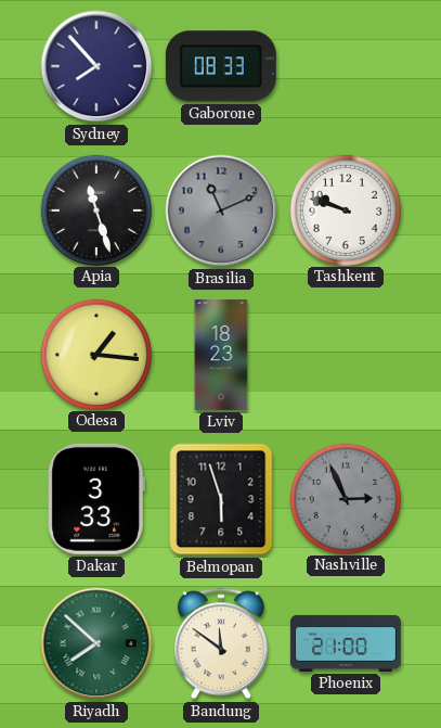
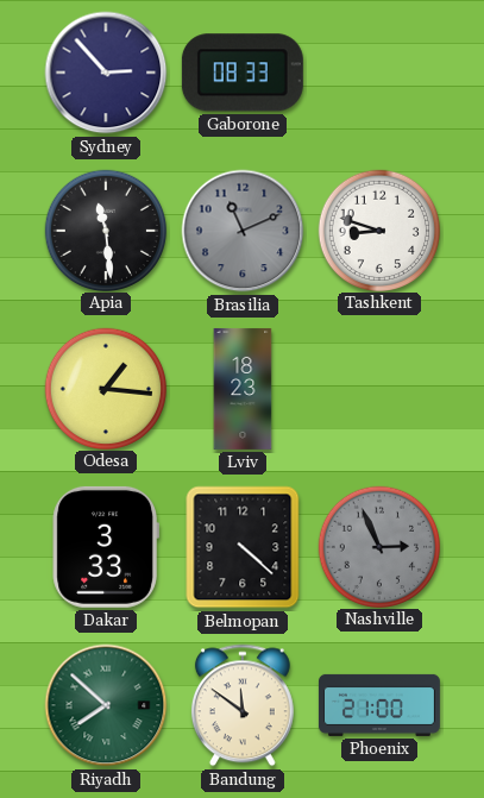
Sydney: 7:53 -> 2:53 (106, 73)
Apia: 11:27 -> 11:29 (105, 230)
Tashkent: 9:48 -> 8:48 (378, 230)
Belmopan: 5:57 -> 4:22 (243, 547)
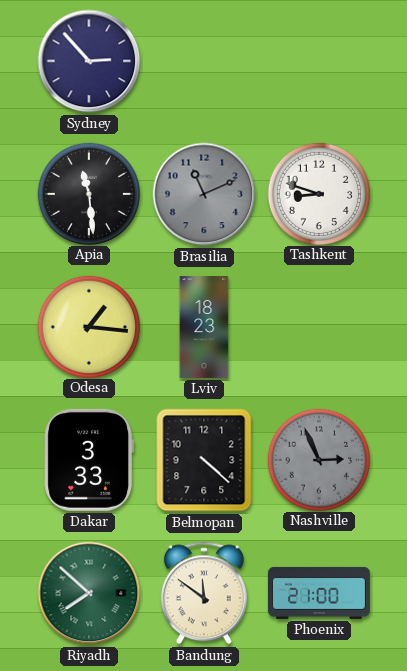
Gaborone: 08:33 -> none (243, 73)
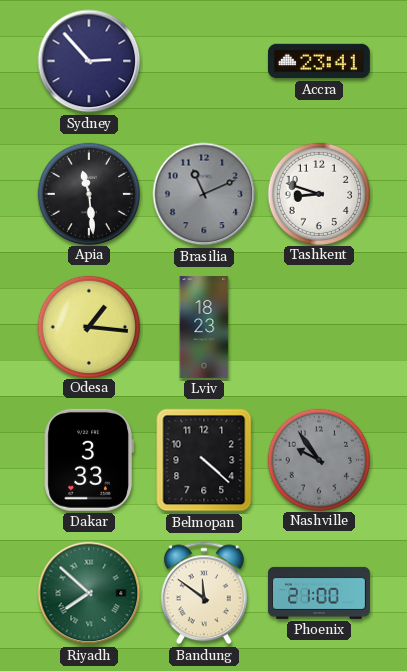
Accra: none -> 23:41 (319, 61)
Nashville: 2:56 -> 9:54 (318, 459)
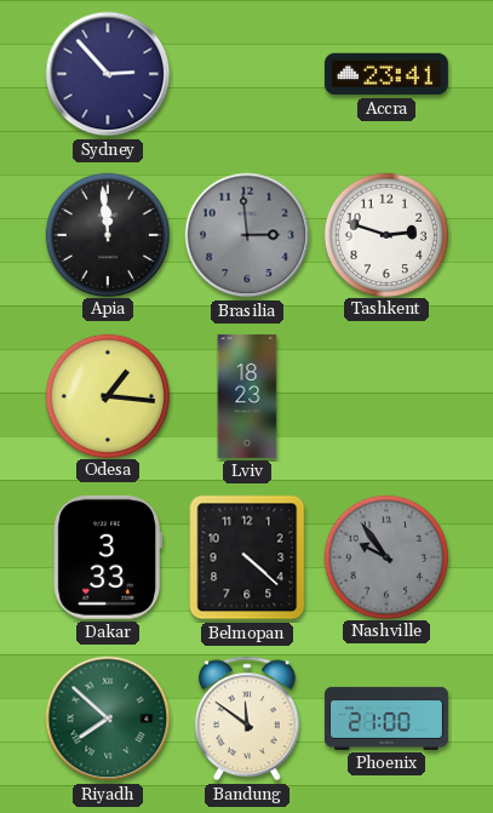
Apia: 11:29 -> 11:59 (107, 234)
Brasilia: 11:11 -> 2:59 (247, 235)
Tashkent: 8:48 -> 2:48 (385, 234)
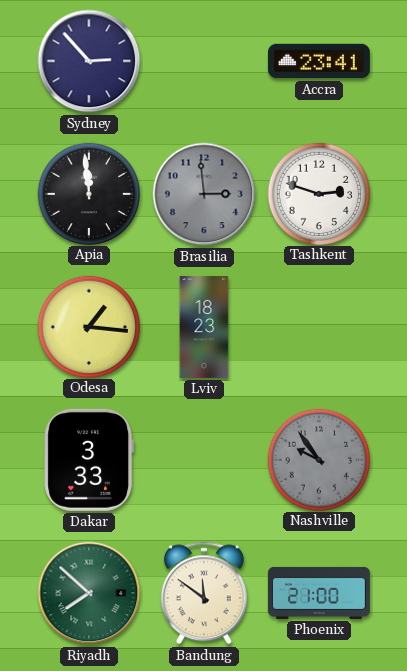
Belmopan: 4:22 -> none (247, 557)
